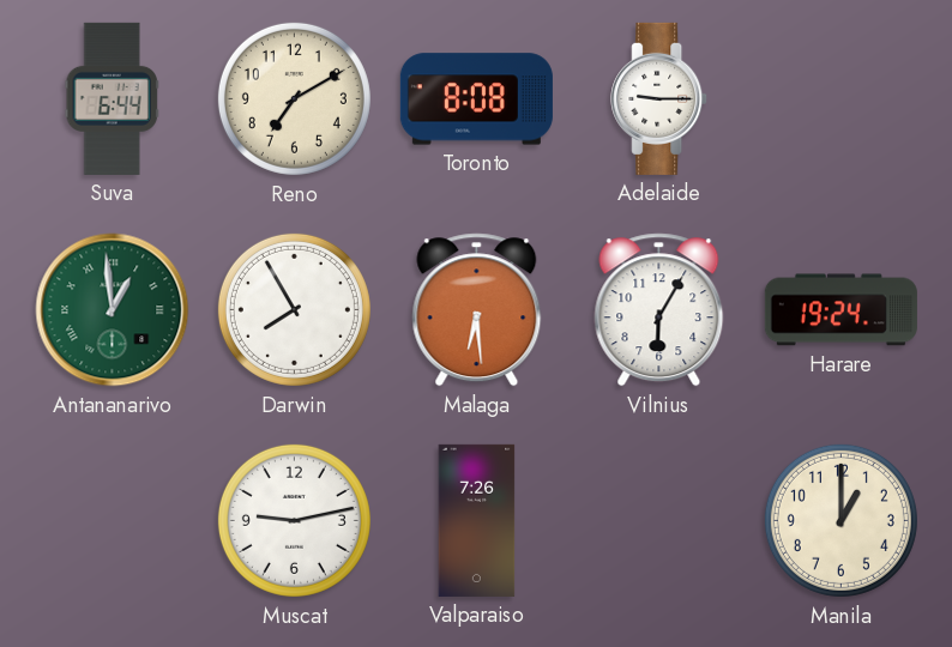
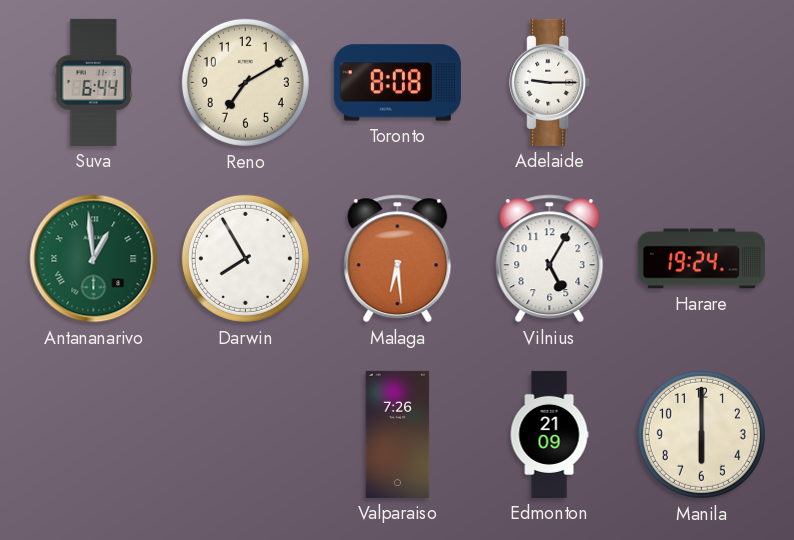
Vilnius: 6:05 -> 5:05 (550, 259)
Muscat: 9:13 -> none (294, 520)
Edmonton: none -> 21:09 (549, 434)
Manila: 1:00 -> 6:00 (701, 434)
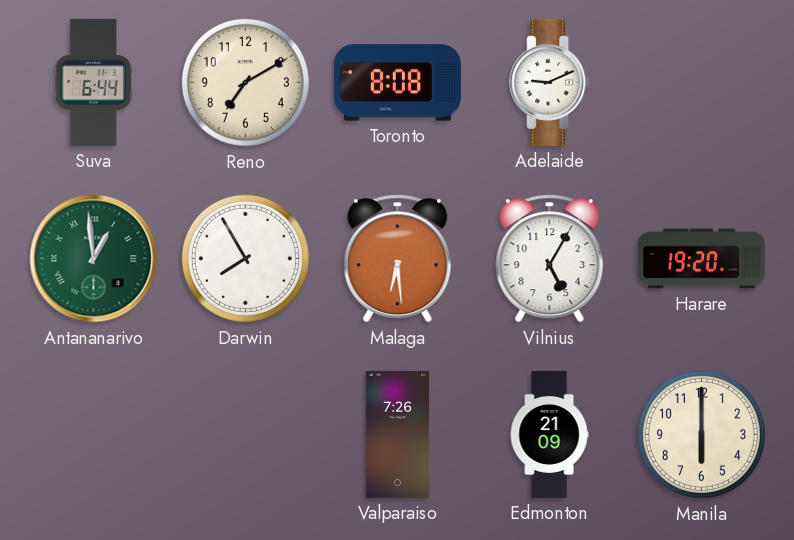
Adelaide: 9:15 -> 9:11 (550, 82)
Harare: 19:24 -> 19:20 (701, 259)
